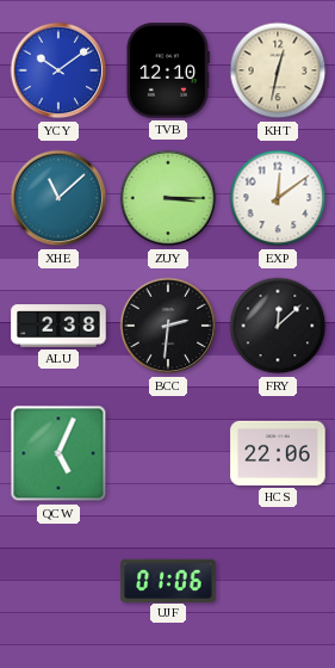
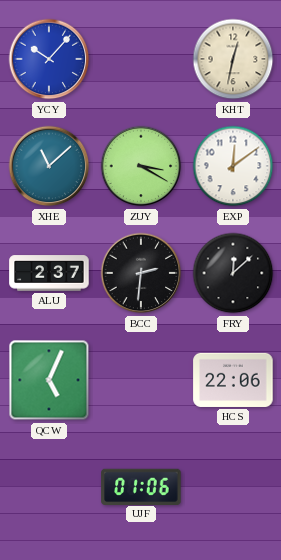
YCY: 10:09 -> 10:07 (49, 59)
TVB: 12:10 -> none (167, 70)
ZUY: 3:15 -> 3:20 (141, 166)
ALU: 2:38 -> 2:37 (49, 273)
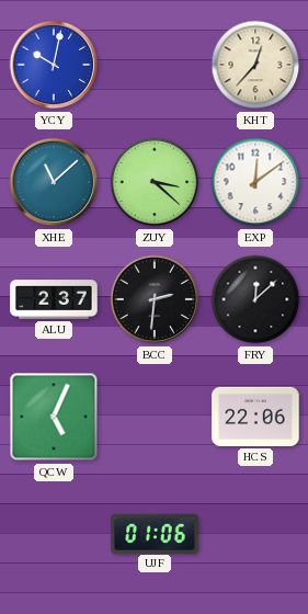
YCY: 10:07 -> 10:02 (54, 65)
KHT: 12:32 -> 12:37 (255, 65)
ZUY: 3:20 -> 3:22 (155, 182)
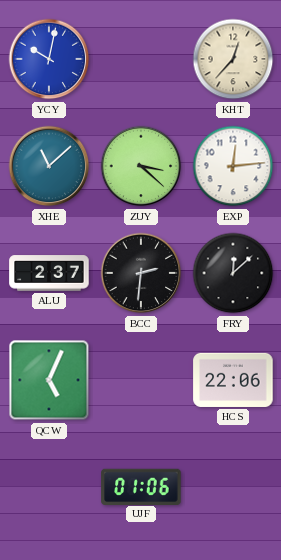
EXP: 12:09 -> 12:14 (233, 166)
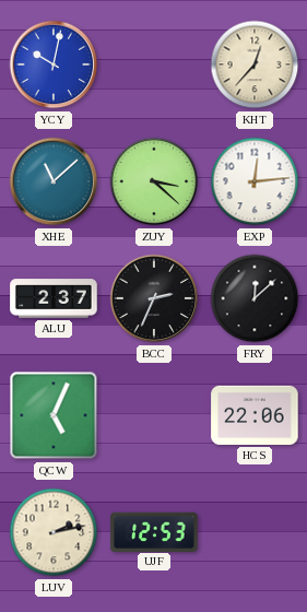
BCC: 2:31 -> 2:34 (154, 298)
LUV: none -> 2:13 (54, 532)
UJF: 01:06 -> 12:53 (154, 531)
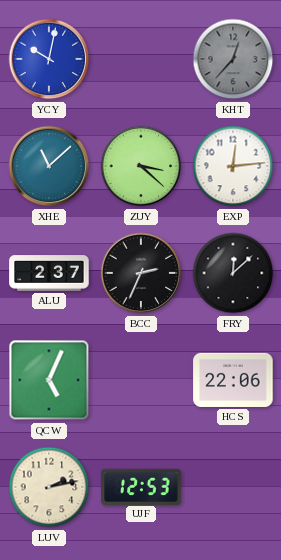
KHT dial: cream -> grey (233, 59)
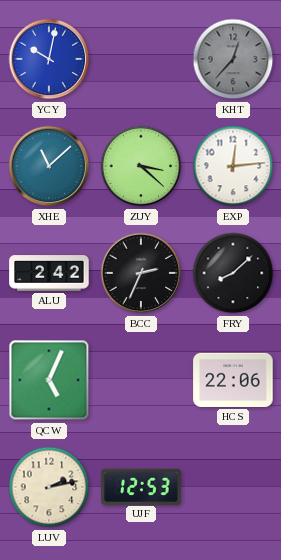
ALU: 2:37 -> 2:42 (49, 273)
FRY: 12:08 -> 8:08 (233, 273)
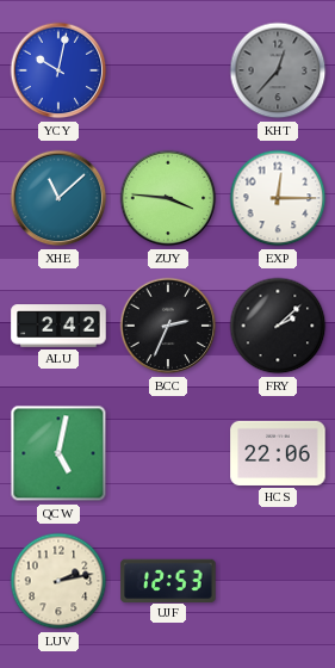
ZUY: 3:22 -> 3:46 (168, 198)
EXP: 12:14 -> 12:15 (278, 198)
FRY: 8:08 -> 2:08 (278, 326)
QCW: 5:04 -> 5:02 (58, 453)
